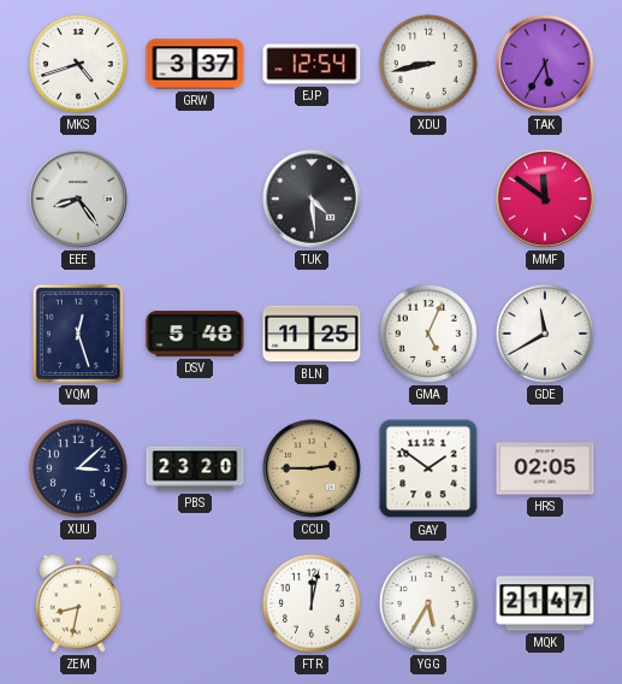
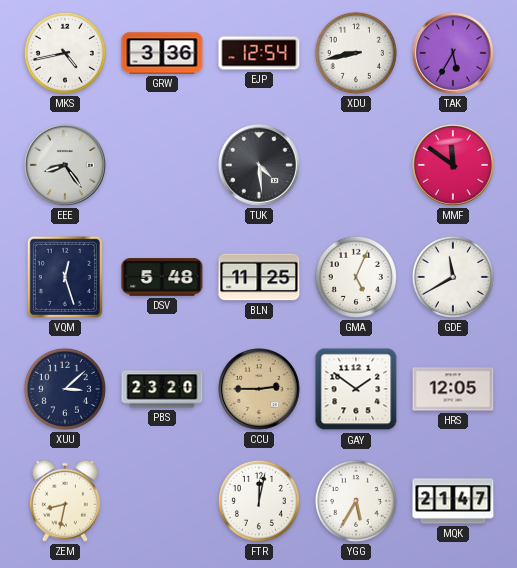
MKS: 4:42 -> 4:43 (65, 53)
GRW: 3:37 -> 3:36 (162, 53)
HRS: 02:05 -> 12:05 (453, 389)
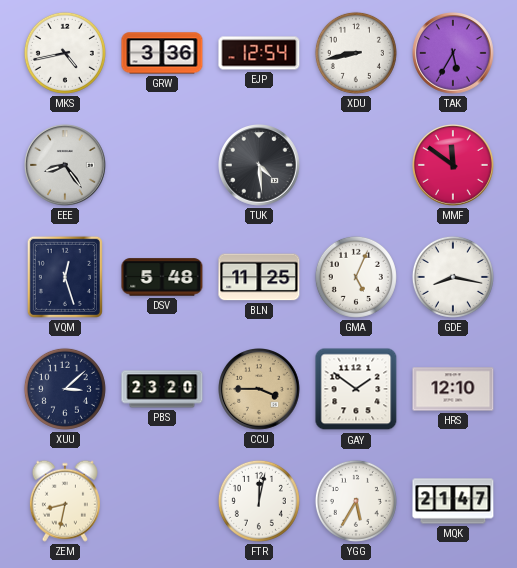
GDE: 11:40 -> 8:17 (453, 277)
CCU: 2:45 -> 3:45 (260, 390)
HRS: 12:05 -> 12:10 (453, 389)
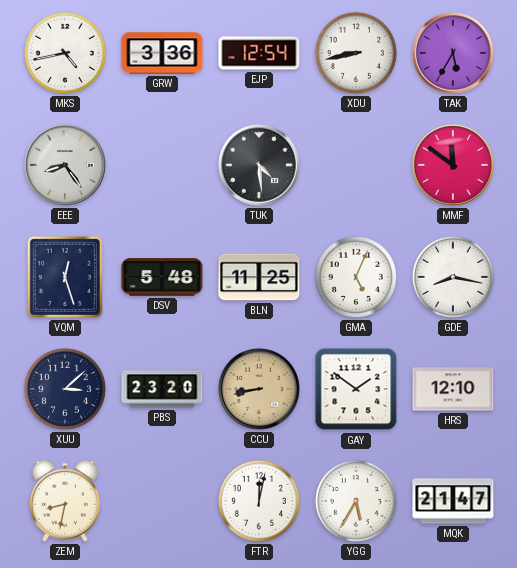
CCU: 3:45 -> 8:43 (260, 390)
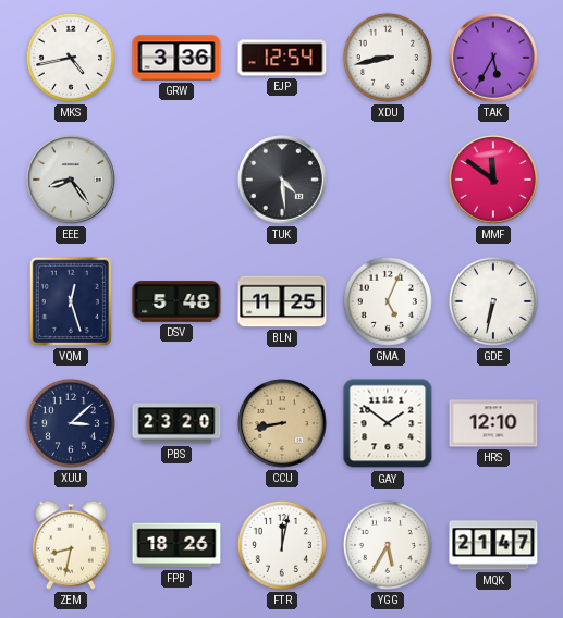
GDE: 8:17 -> 6:32 (493, 301)
FPB: none -> 18:26 (176, 545)
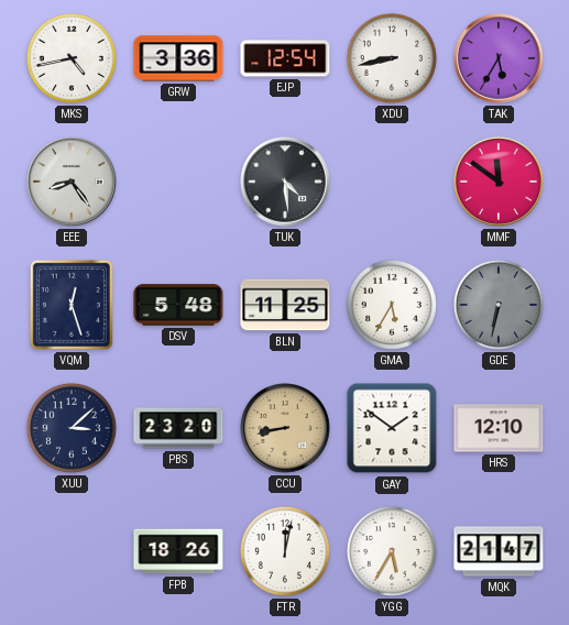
GMA: 5:04 -> 5:35 (392, 305)
GDE dial: white -> grey (499, 305)
ZEM: 8:32 -> none (71, 545)
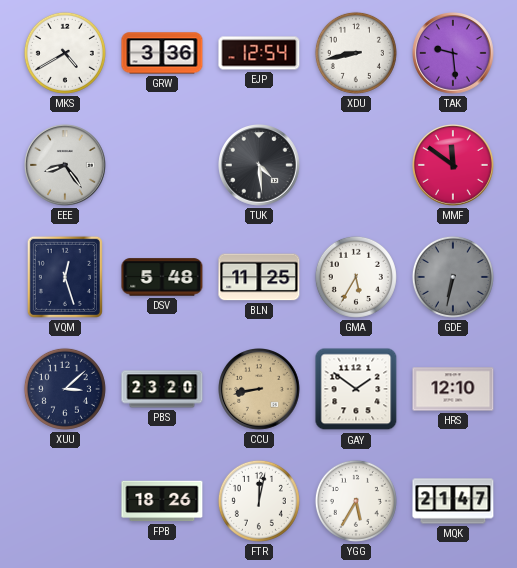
MKS: 4:43 -> 4:40 (65, 53)
TAK: 5:35 -> 9:29 (454, 54)
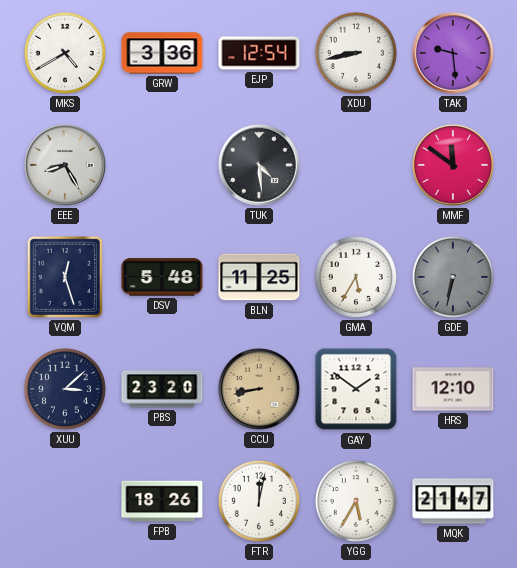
EEE: 8:24 -> 8:25 (66, 166)
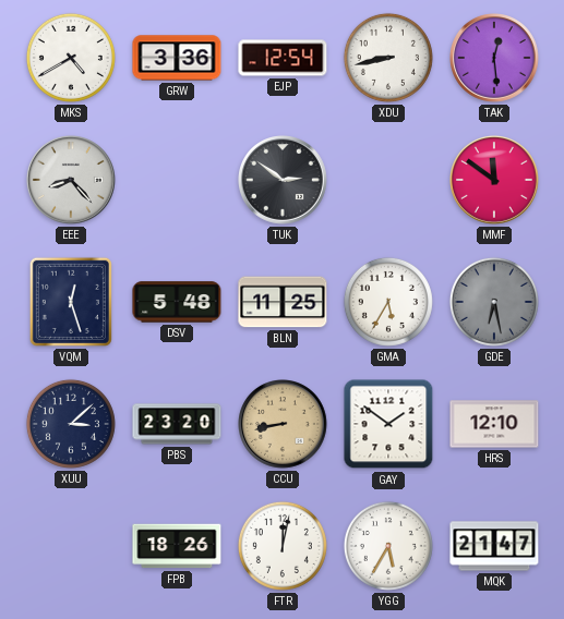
TAK: 9:29 -> 12:29 (495, 59)
EEE: 8:25 -> 8:23 (72, 181)
TUK: 4:29 -> 2:51 (284, 181)
GDE: 6:32 -> 6:28 (494, 302)
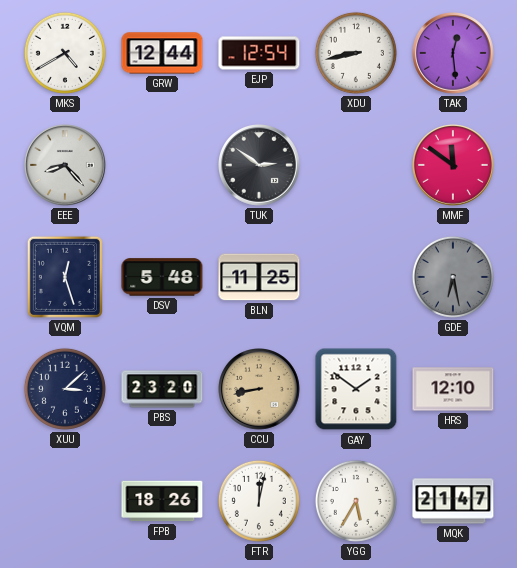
GRW: 3:36 -> 12:44 (162, 53)
GMA: 5:35 -> none (388, 302)
